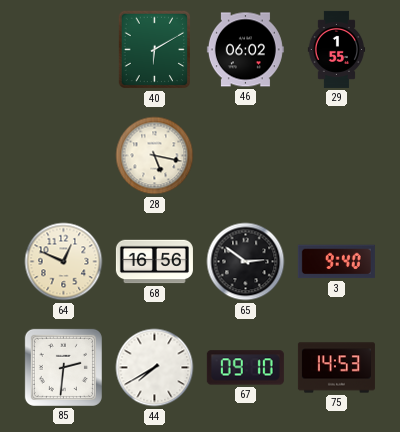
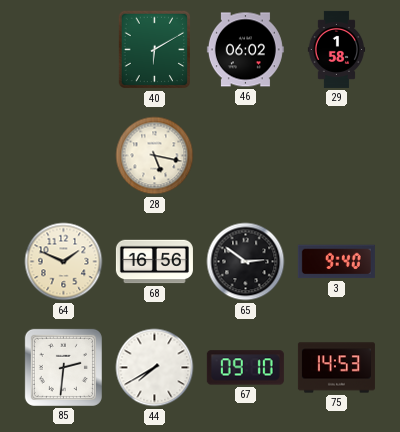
29: 1:55 -> 1:58 (337, 49)
64: 12:49 -> 1:49 (64, 262)
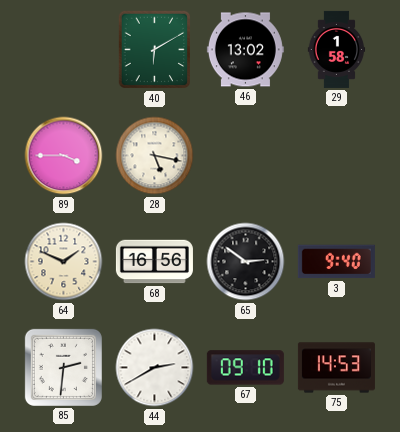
46: 06:02 -> 13:02 (245, 50)
89: none -> 3:45 (64, 156)
44: 7:40 -> 2:40 (155, 368)
